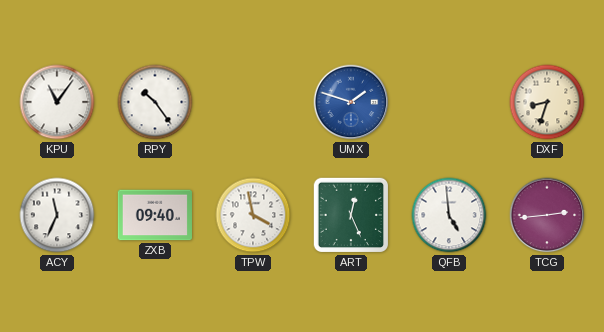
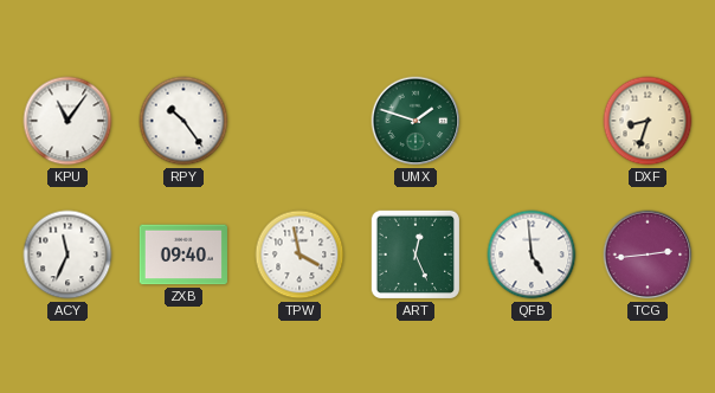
UMX dial: blue -> green (416, 121)
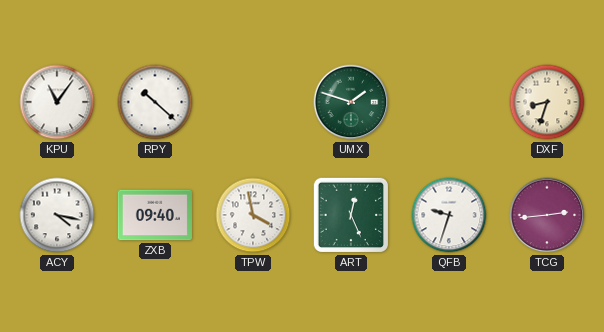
RPY: 10:24 -> 10:22 (155, 102)
ACY: 11:34 -> 4:17 (57, 215)
QFB: 4:59 -> 9:33 (449, 215)
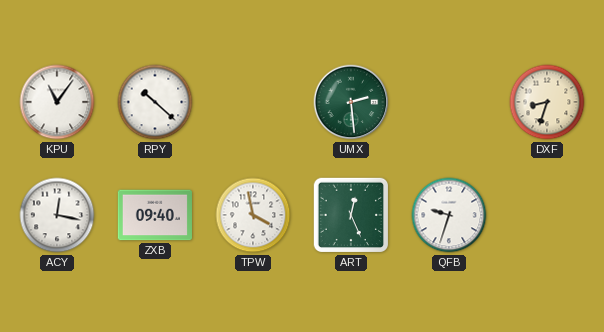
UMX: 1:48 -> 2:29 (351, 102)
ACY: 4:17 -> 12:17 (57, 215)
TCG: 2:44 -> none (547, 215)
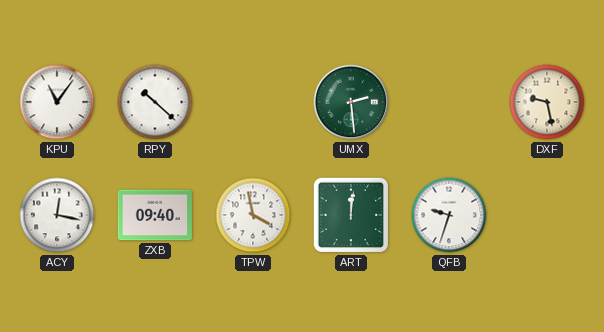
DXF: 8:33 -> 9:28 (547, 102)
ART: 12:26 -> 12:01 (351, 215)
